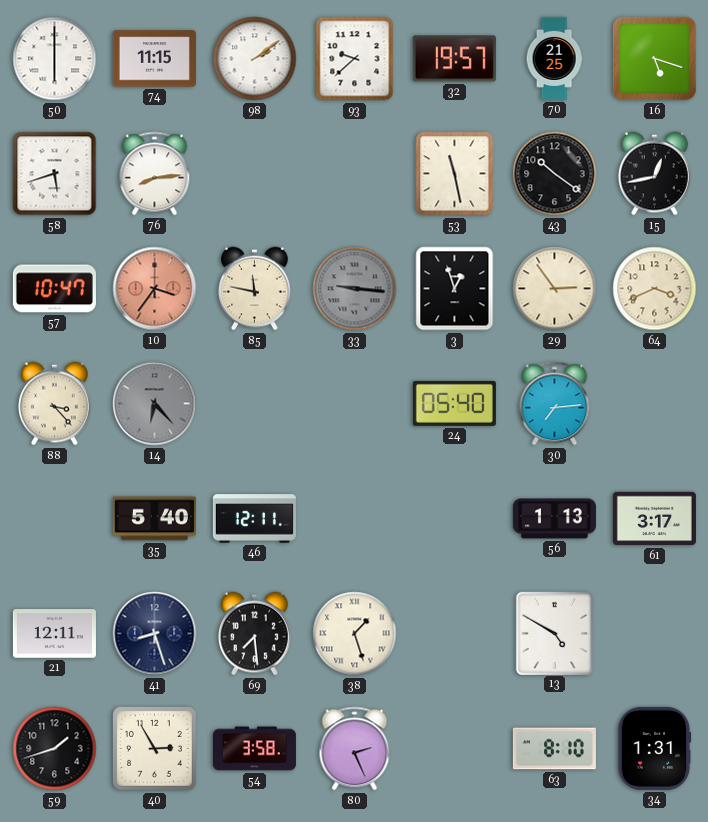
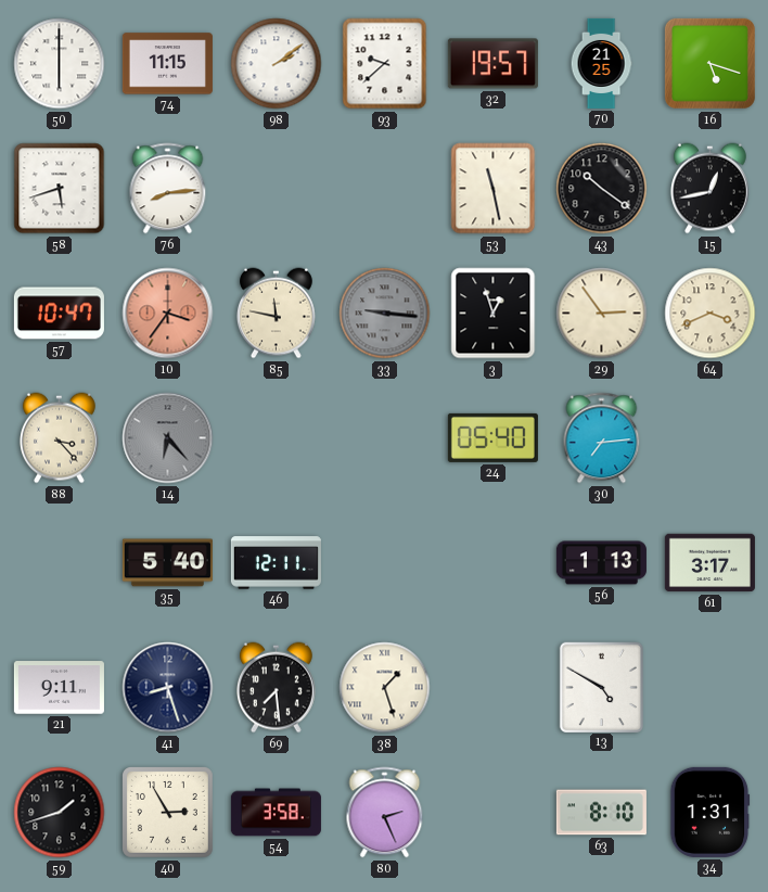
21: 12:11 -> 9:11 (59, 688)
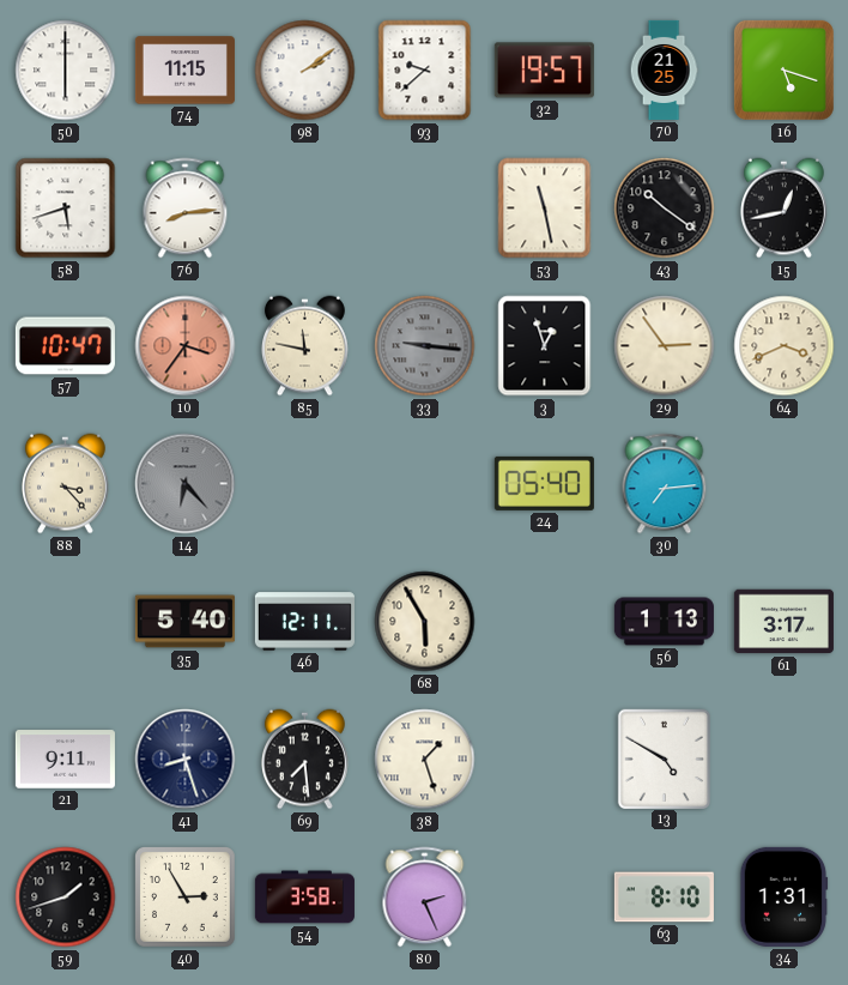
68: none -> 5:55 (425, 622)
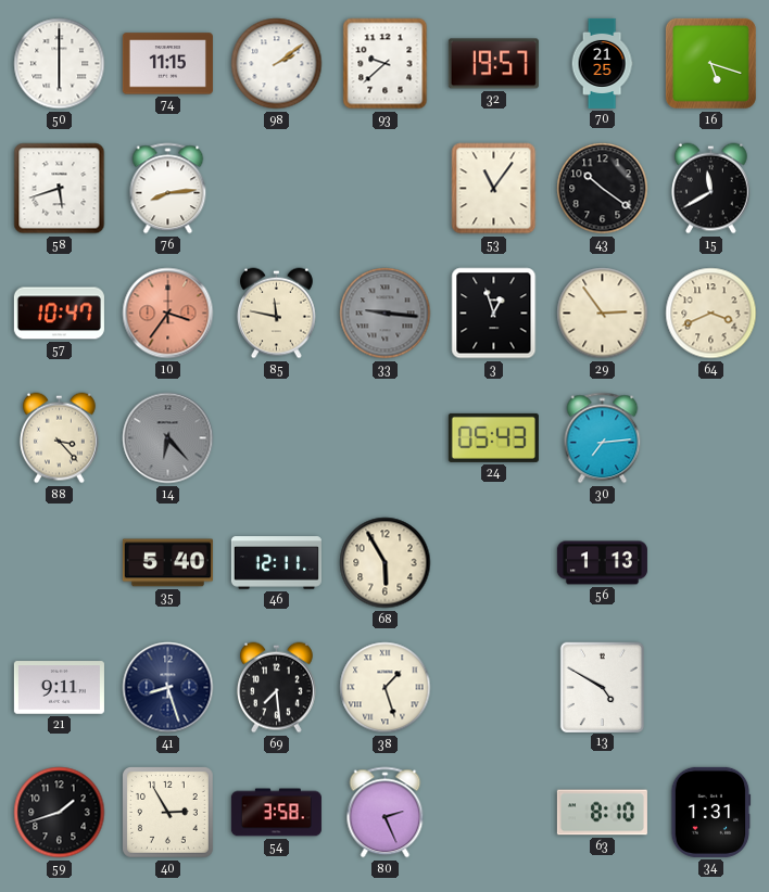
53: 11:28 -> 11:06 (494, 189)
15: 12:43 -> 11:40 (710, 189)
24: 05:40 -> 05:43 (493, 437)
61: 3:17 -> none (783, 622)
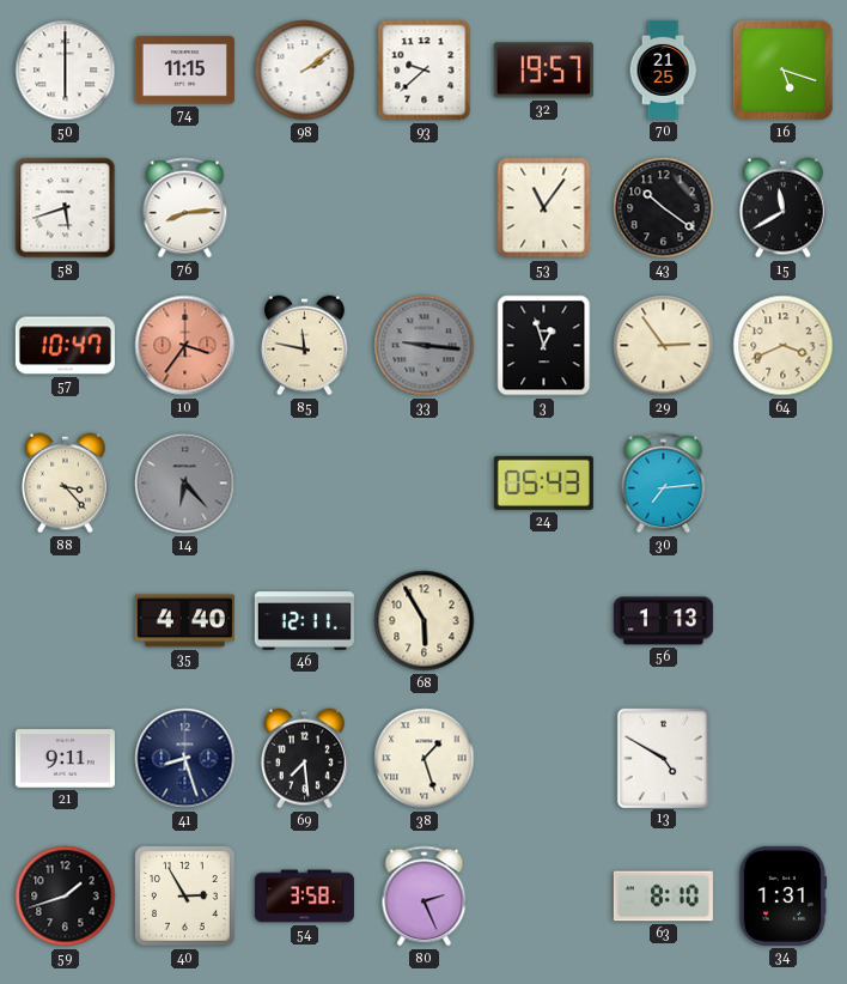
35: 5:40 -> 4:40 (184, 621)
